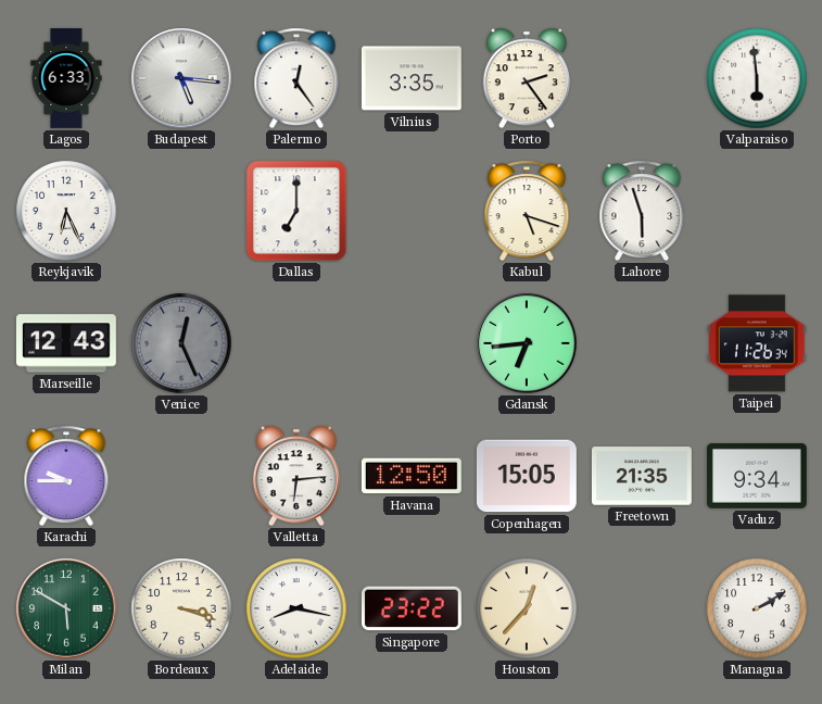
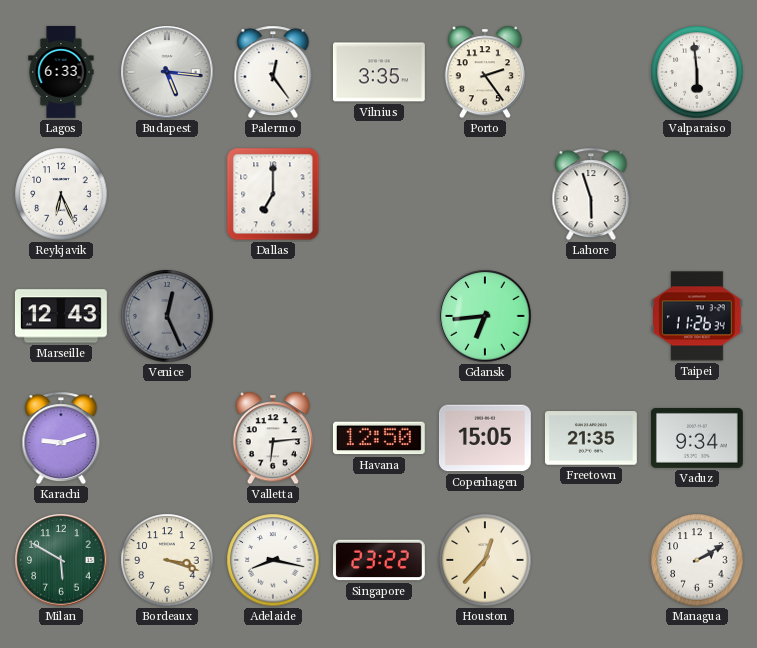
Kabul: 5:18 -> none (527, 211)
Karachi: 9:45 -> 9:12 (61, 438)
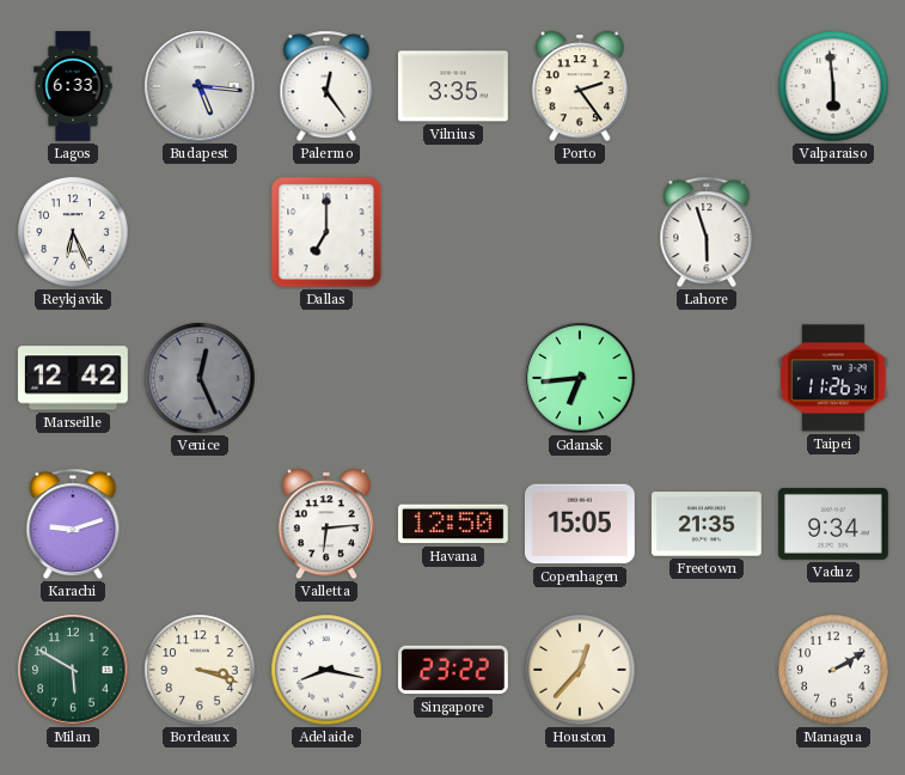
Marseille: 12:43 -> 12:42 (73, 378)
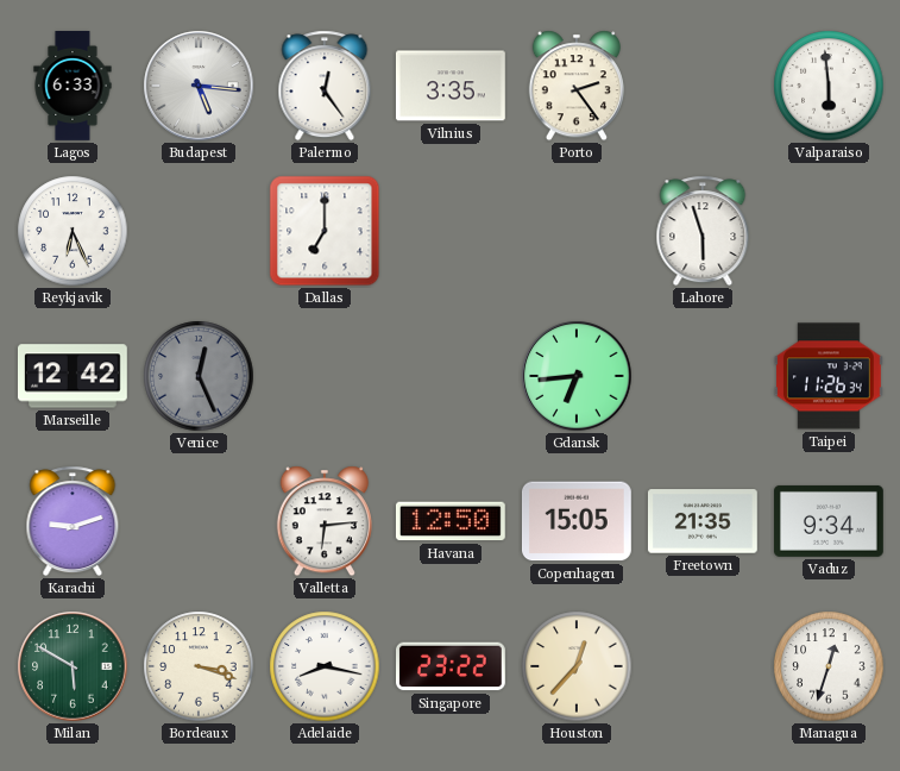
Managua: 2:10 -> 12:33 (829, 666)
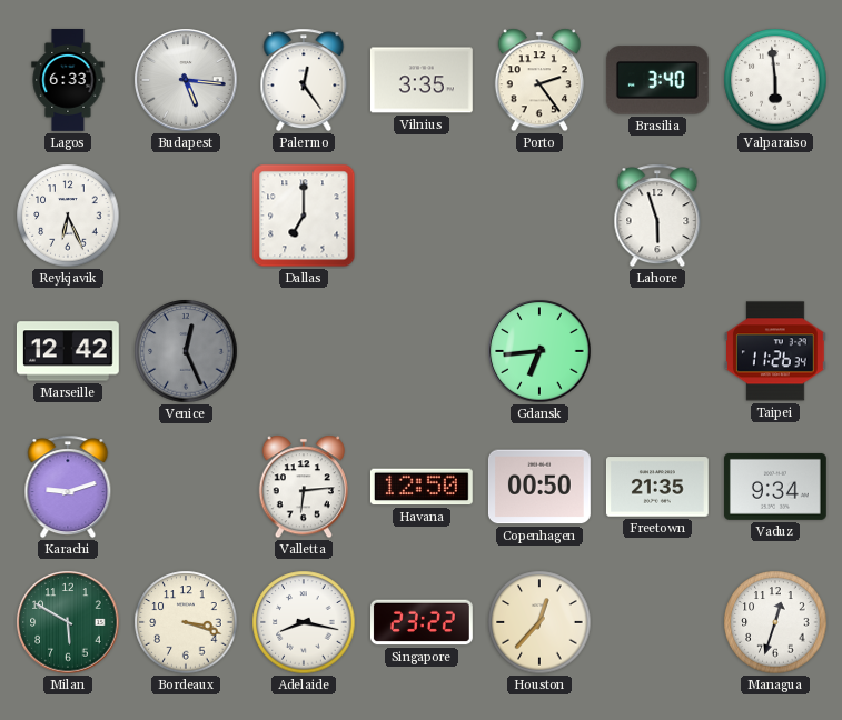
Brasilia: none -> 3:40 (657, 80)
Copenhagen: 15:05 -> 00:50 (539, 487)
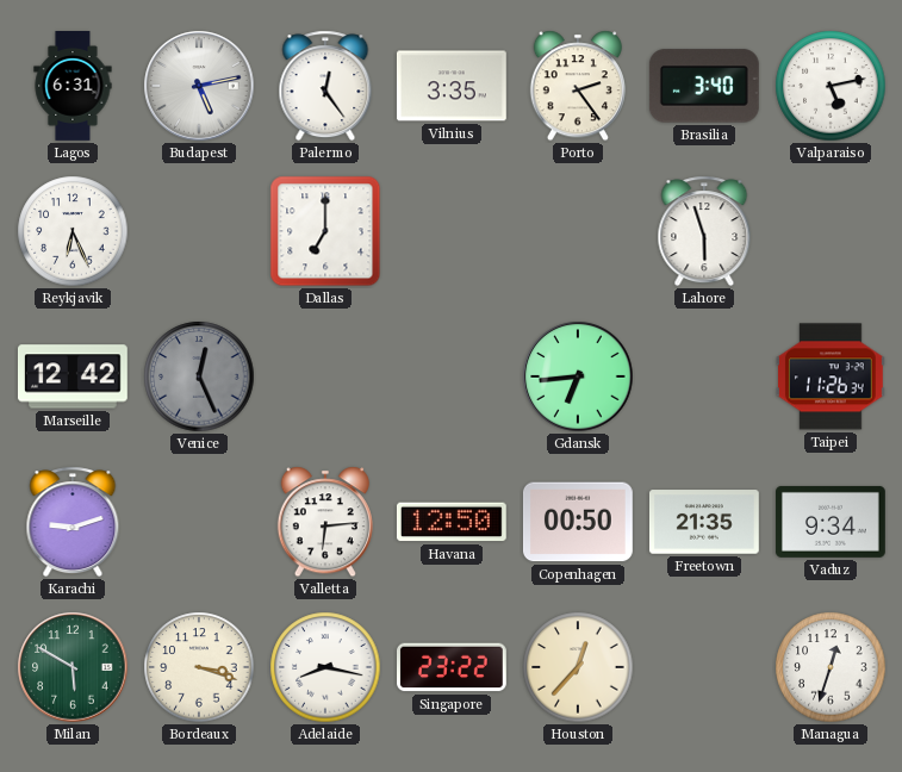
Lagos: 6:33 -> 6:31 (73, 87)
Budapest: 5:16 -> 5:13 (199, 86)
Valparaiso: 5:59 -> 5:13 (831, 86)
